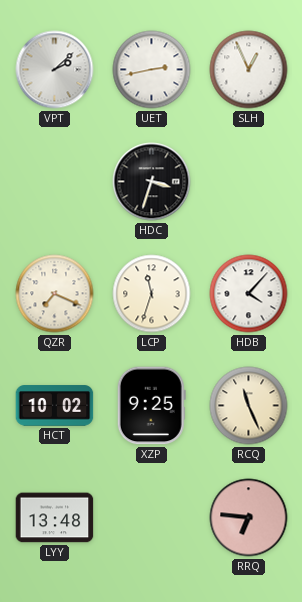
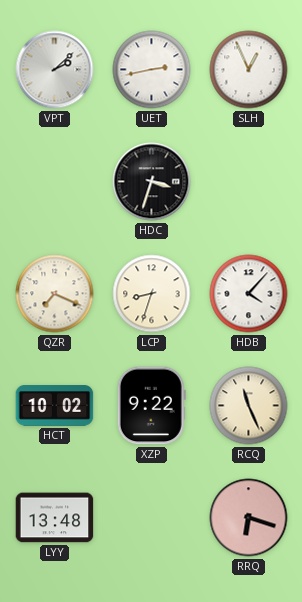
LCP: 11:33 -> 8:33 (152, 294)
XZP: 9:25 -> 9:22 (151, 406)
RRQ: 6:46 -> 6:18 (249, 518)
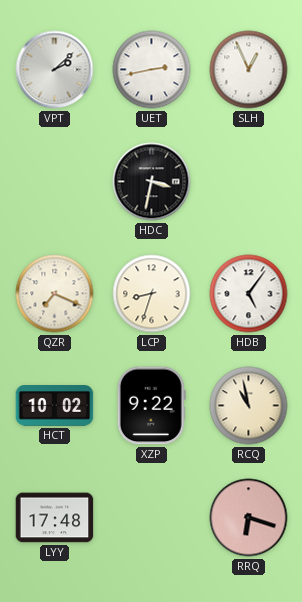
HDC: 3:33 -> 3:32 (152, 182)
HDB: 4:07 -> 5:06 (249, 294)
RCQ: 11:26 -> 10:58 (249, 406)
LYY: 13:48 -> 17:48 (55, 518)
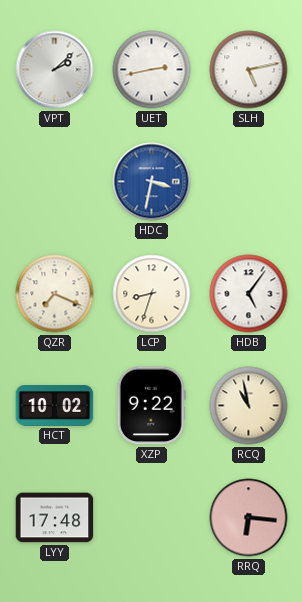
SLH: 12:56 -> 5:13 (249, 70)
HDC dial: black -> blue (152, 182)
RRQ: 6:18 -> 6:16 (249, 518)
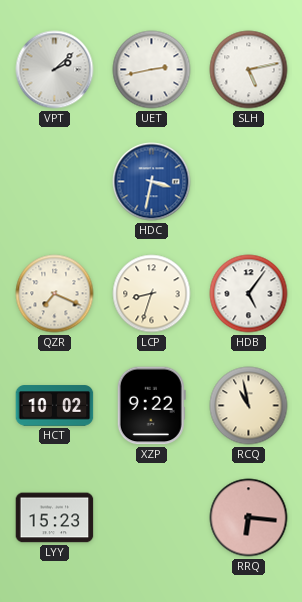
LYY: 17:48 -> 15:23 (55, 518)
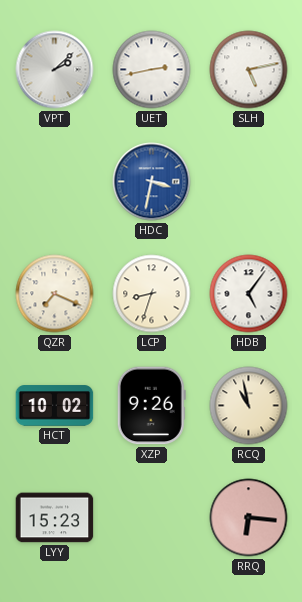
XZP: 9:22 -> 9:26 (151, 406)
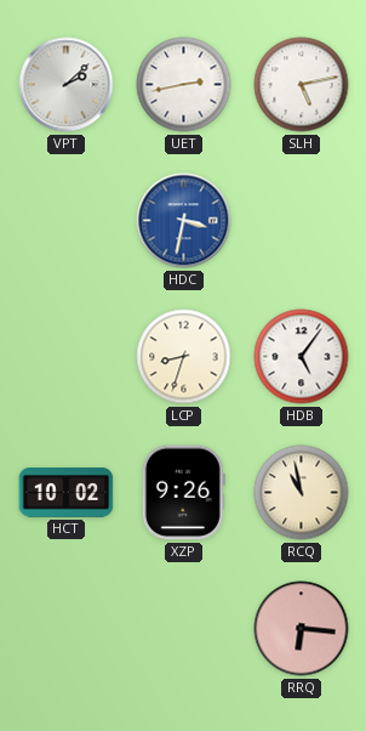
QZR: 7:19 -> none (55, 294)
LYY: 15:23 -> none (55, 518)
